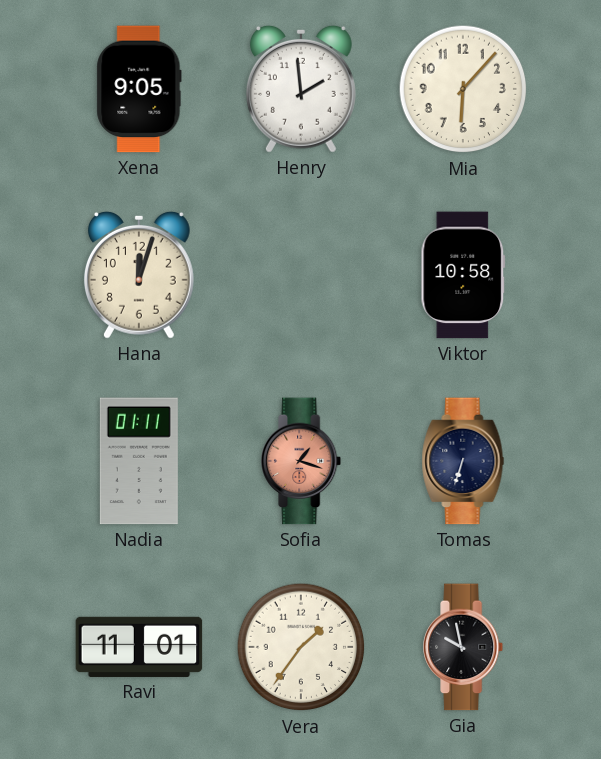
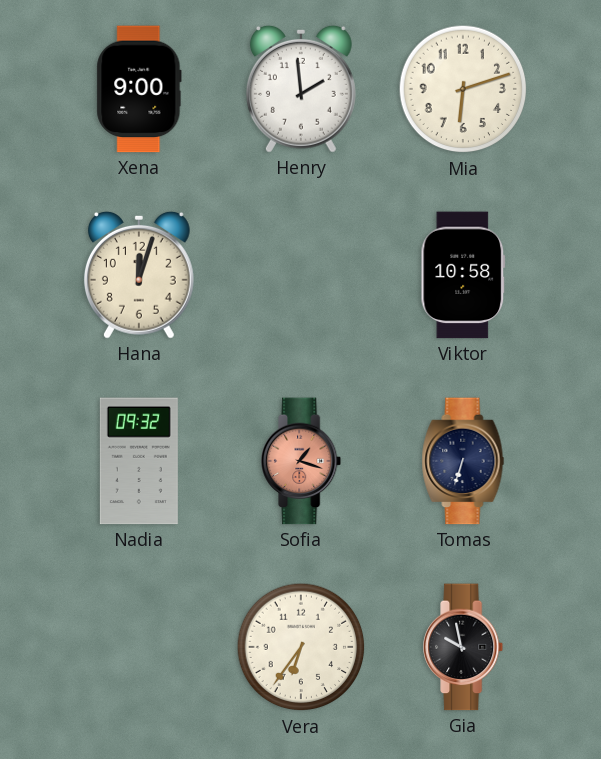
Xena: 9:05 -> 9:00 (139, 89)
Mia: 6:07 -> 6:12 (463, 89)
Nadia: 01:11 -> 09:32 (139, 461)
Ravi: 11:01 -> none (139, 647)
Vera: 1:36 -> 6:36 (301, 647)
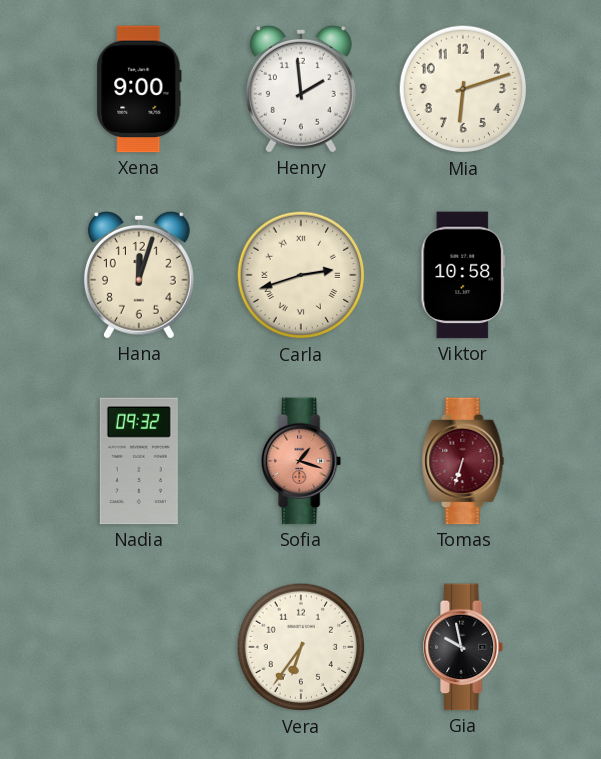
Carla: none -> 2:42 (301, 275)
Tomas dial: navy -> burgundy (463, 461)
